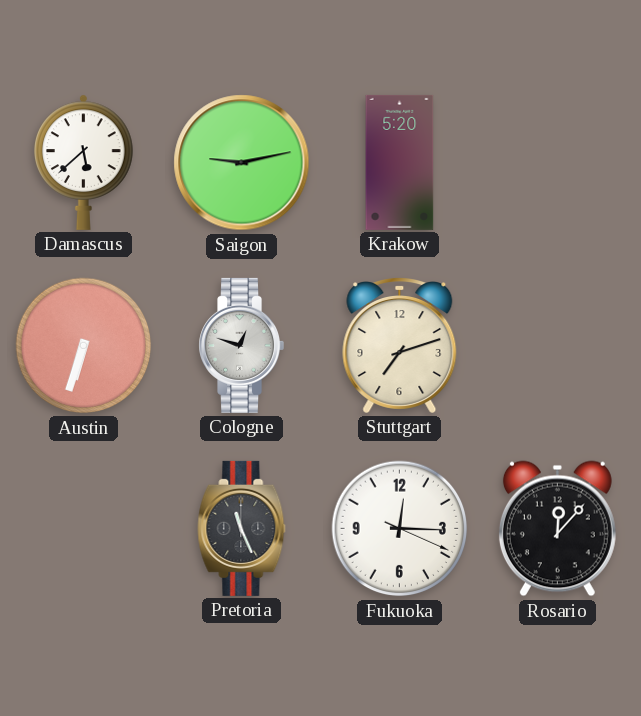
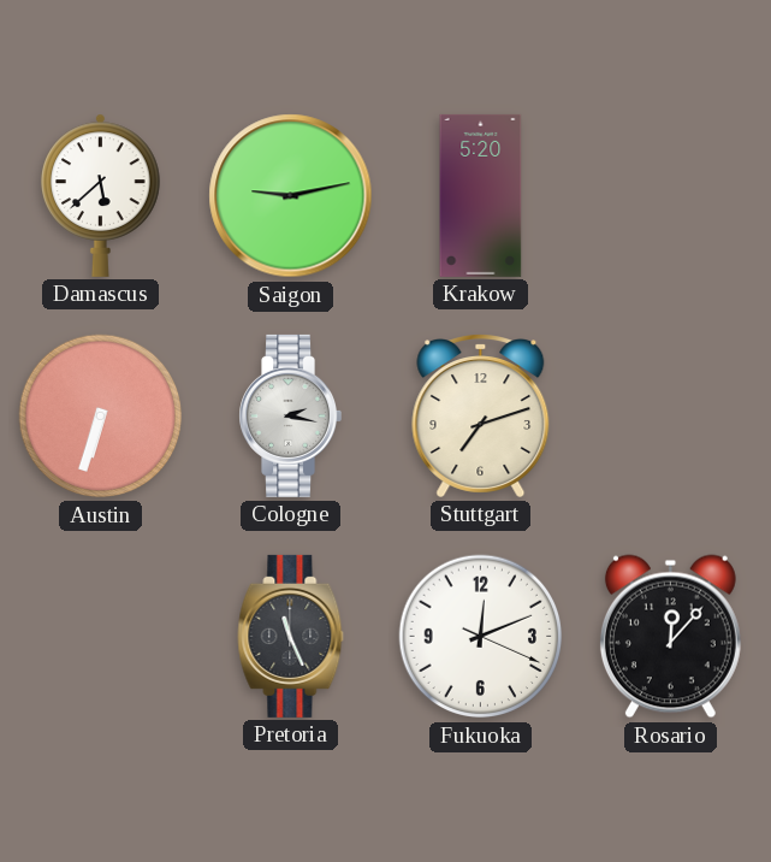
Cologne: 12:48 -> 2:17 (290, 415)
Fukuoka: 12:15 -> 12:11 (481, 637)
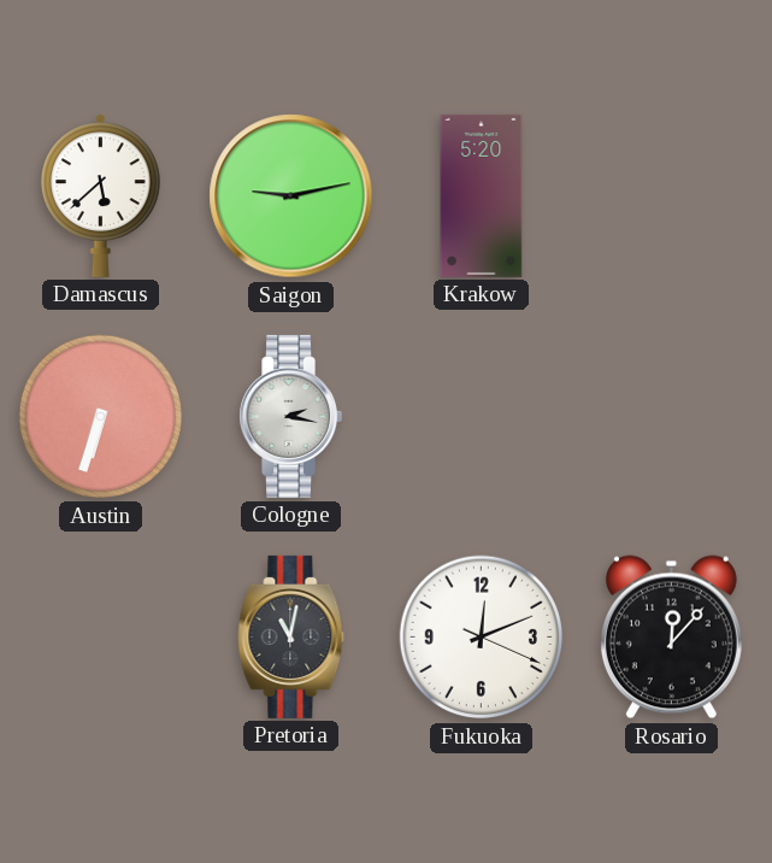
Stuttgart: 7:12 -> none (481, 417)
Pretoria: 11:26 -> 11:02 (291, 636)
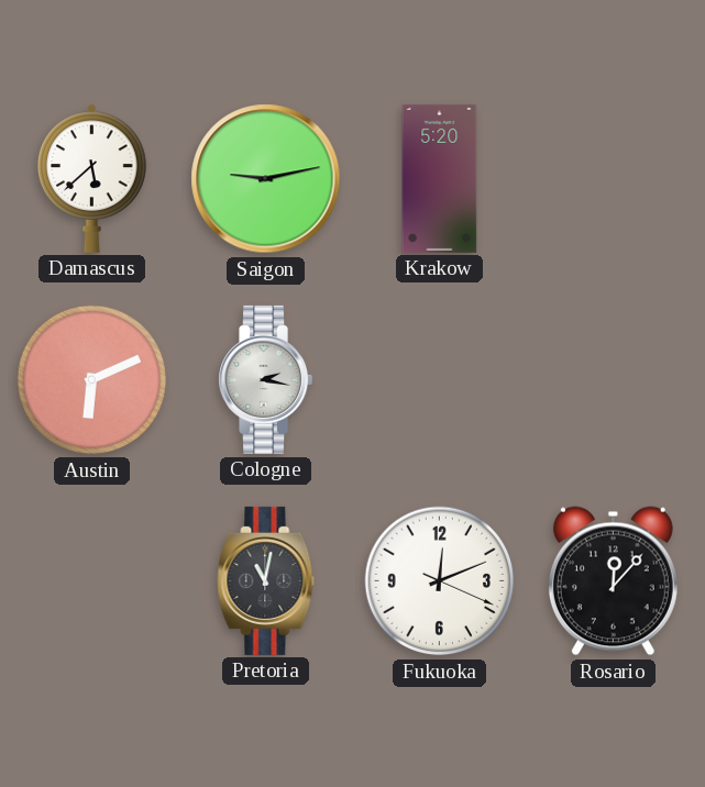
Austin: 6:33 -> 6:11 (92, 380)
